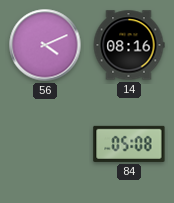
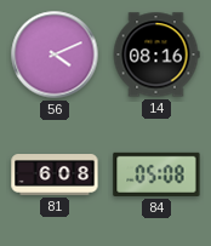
81: none -> 6:08 (55, 176)
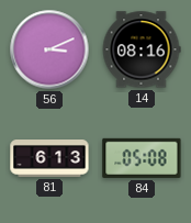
56: 4:11 -> 3:11 (49, 49)
81: 6:08 -> 6:13 (49, 159)
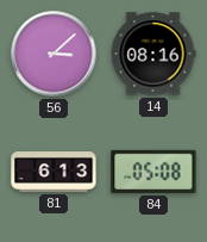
56: 3:11 -> 3:08 (54, 54)
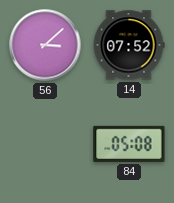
14: 08:16 -> 07:52 (129, 45)
81: 6:13 -> none (54, 173)
